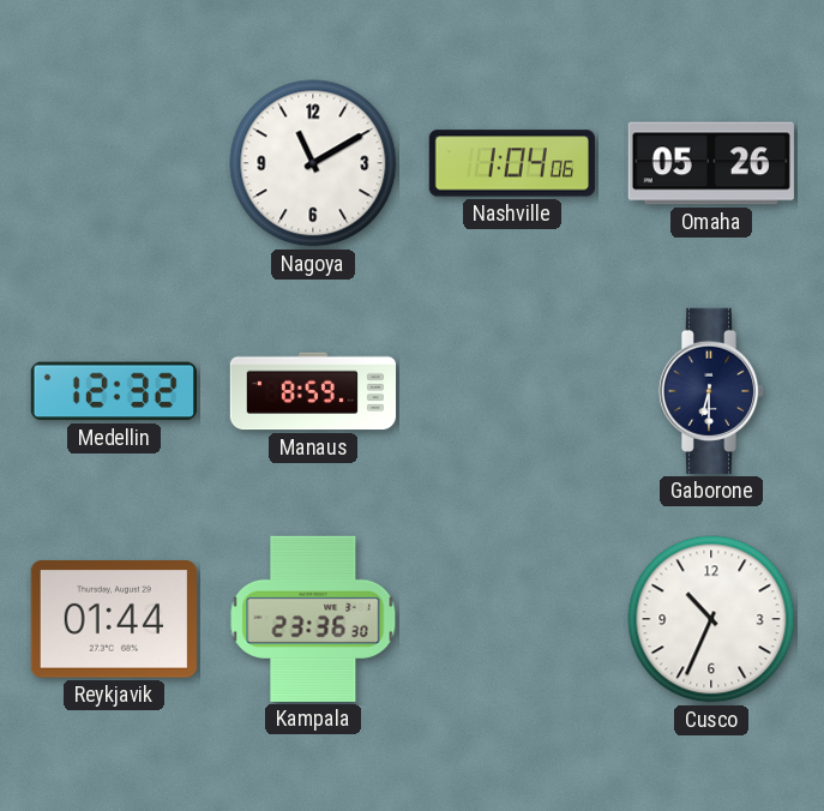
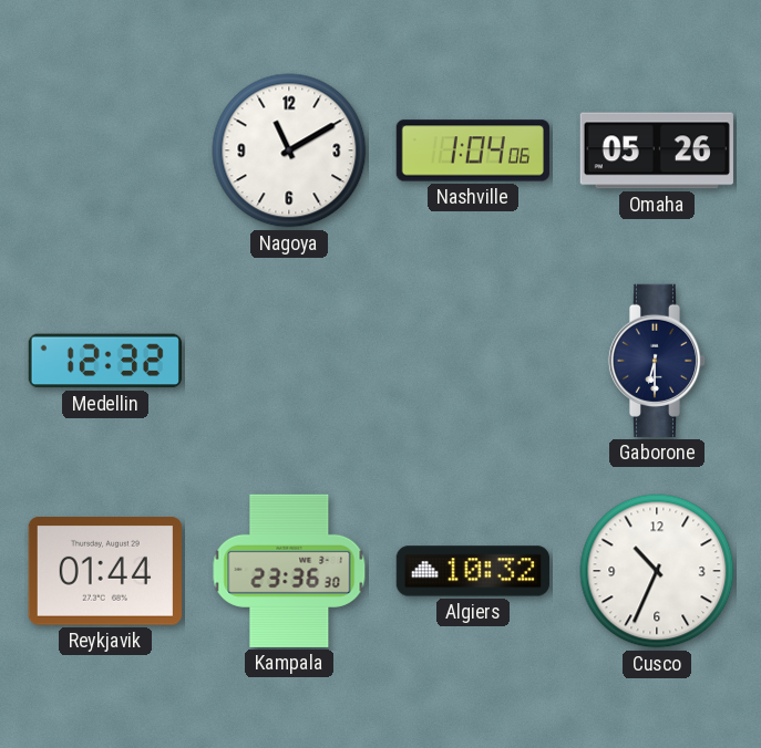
Manaus: 8:59 -> none (312, 391)
Algiers: none -> 10:32 (473, 571)
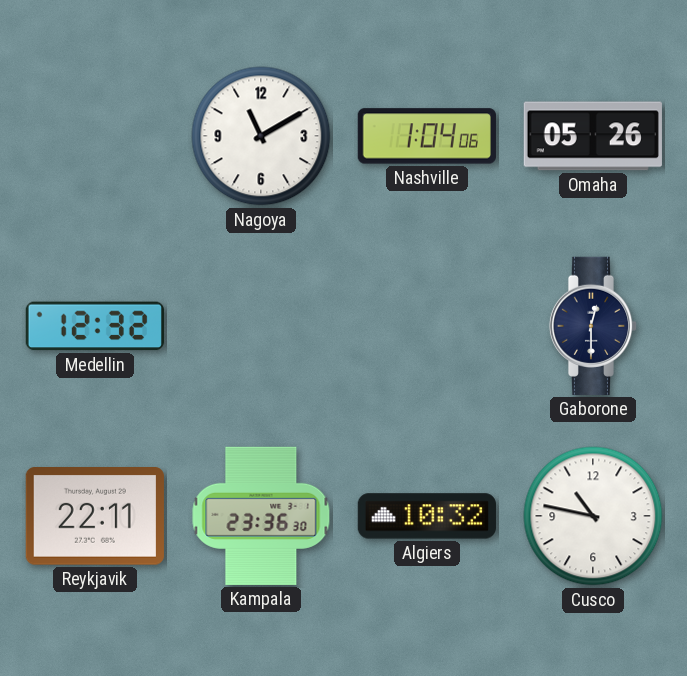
Gaborone: 6:30 -> 12:30 (593, 326)
Reykjavik: 01:44 -> 22:11 (95, 516)
Cusco: 10:34 -> 10:47 (593, 516)
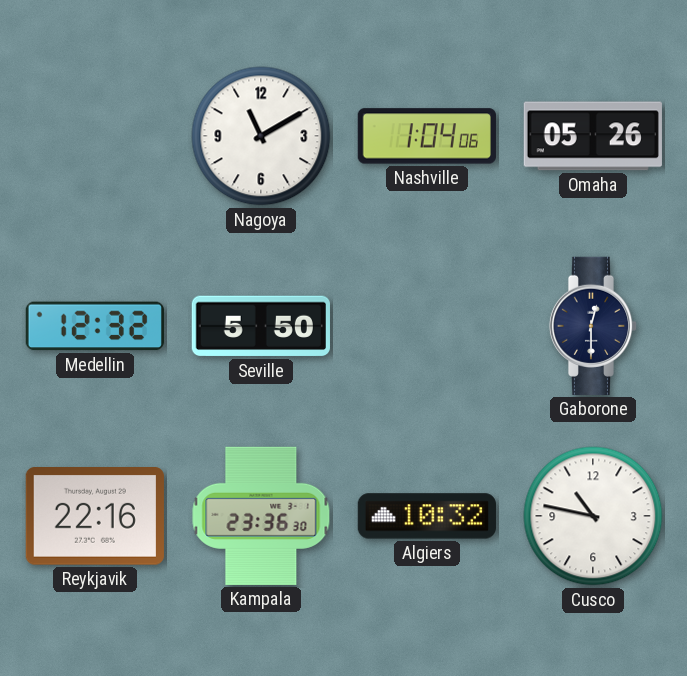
Seville: none -> 5:50 (261, 326)
Reykjavik: 22:11 -> 22:16 (95, 516)
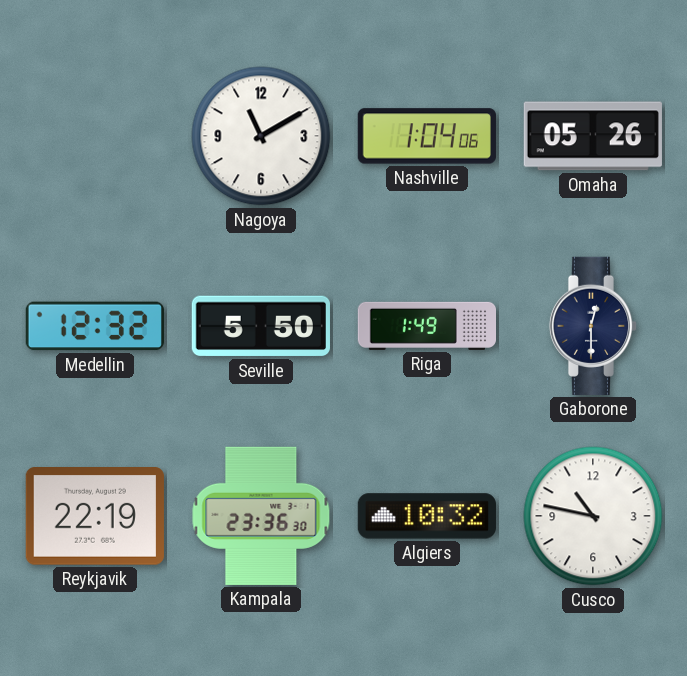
Riga: none -> 1:49 (426, 326)
Reykjavik: 22:16 -> 22:19 (95, 516)
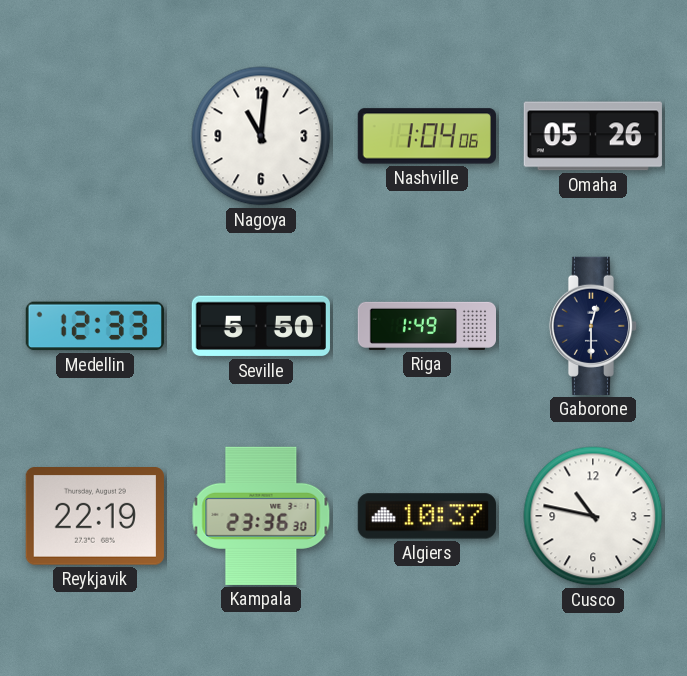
Nagoya: 11:10 -> 11:01 (261, 136)
Medellin: 12:32 -> 12:33 (95, 326)
Algiers: 10:32 -> 10:37 (427, 516)
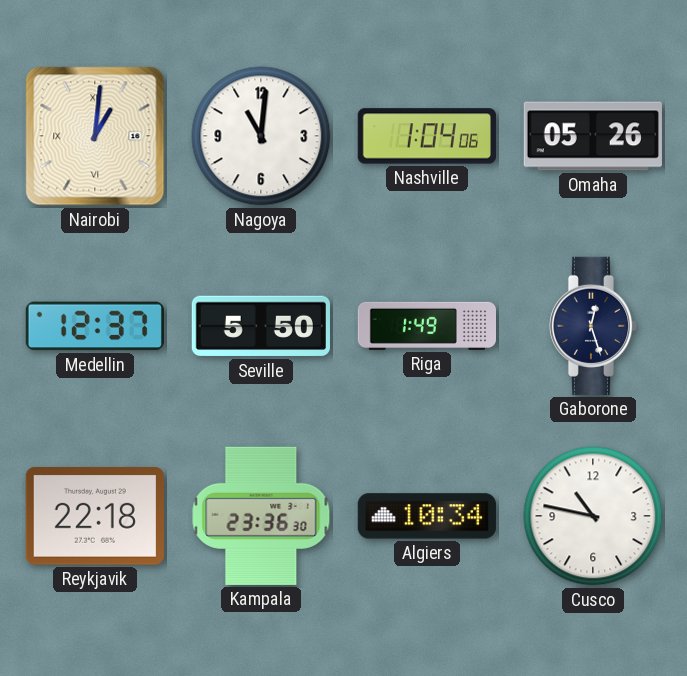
Nairobi: none -> 1:01 (95, 136)
Medellin: 12:33 -> 12:37 (95, 326)
Gaborone: 12:30 -> 12:27 (593, 326)
Reykjavik: 22:19 -> 22:18 (95, 516)
Algiers: 10:37 -> 10:34 (427, 516)
